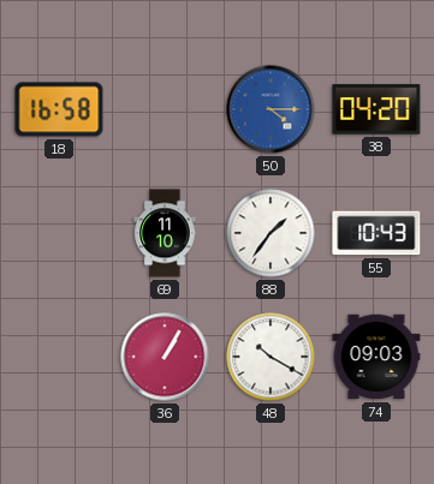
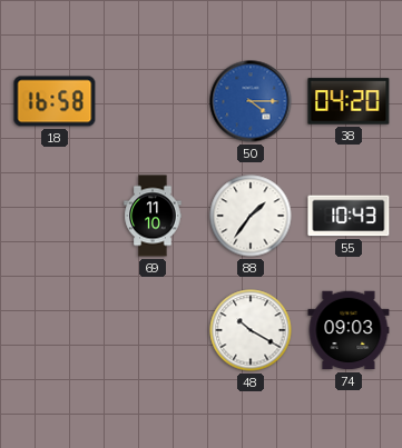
36: 1:05 -> none (165, 357)
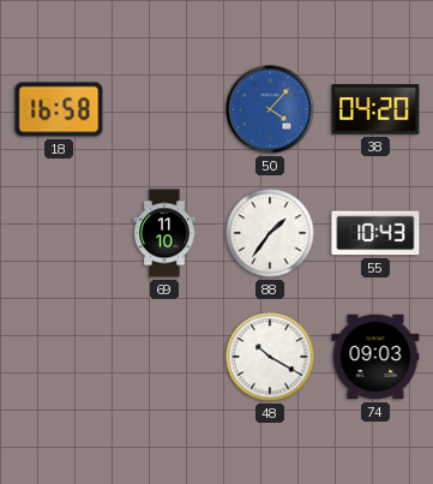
50: 4:15 -> 4:07 (270, 109)
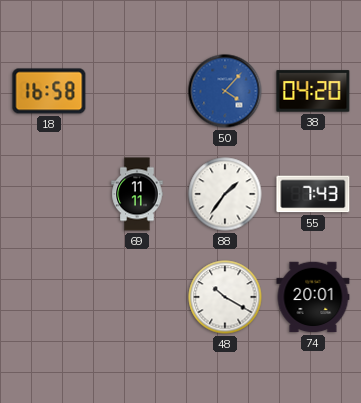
69: 11:10 -> 11:11 (137, 194)
55: 10:43 -> 7:43 (313, 194)
74: 09:03 -> 20:01 (313, 297)
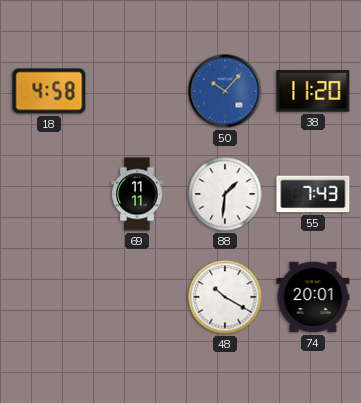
18: 16:58 -> 4:58 (49, 91)
50: 4:07 -> 10:07 (225, 91)
38: 04:20 -> 11:20 (313, 91)
88: 1:36 -> 1:31 (225, 194)
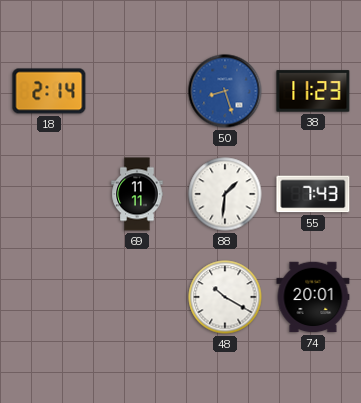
18: 4:58 -> 2:14 (49, 91)
50: 10:07 -> 8:27 (225, 91)
38: 11:20 -> 11:23 (313, 91)
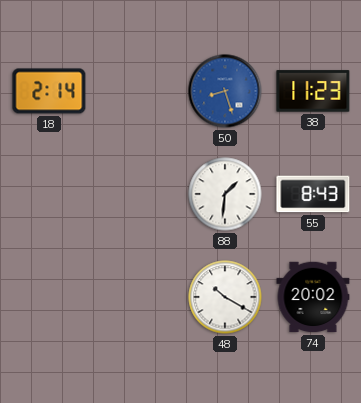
69: 11:11 -> none (137, 194)
55: 7:43 -> 8:43 (313, 194)
74: 20:01 -> 20:02 (313, 297)
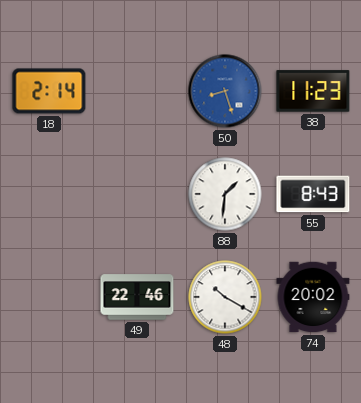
49: none -> 22:46 (137, 297)
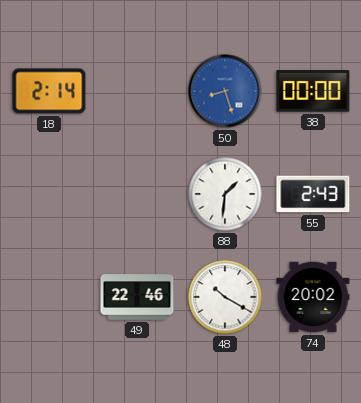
38: 11:23 -> 00:00 (313, 91)
55: 8:43 -> 2:43 (313, 194)
